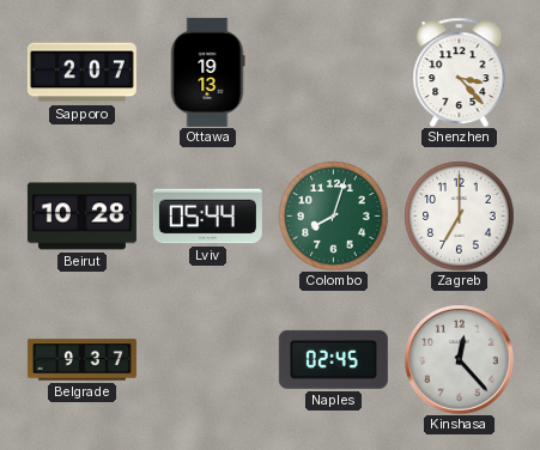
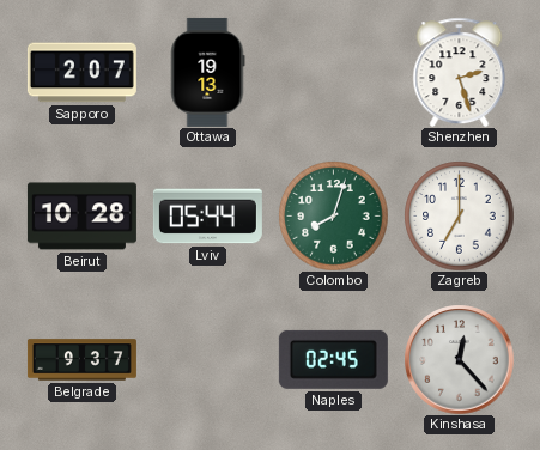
Shenzhen: 3:23 -> 2:27 (460, 72)
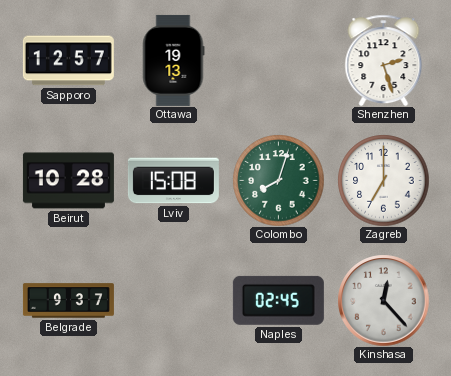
Sapporo: 2:07 -> 12:57 (68, 61)
Lviv: 05:44 -> 15:08 (173, 181)
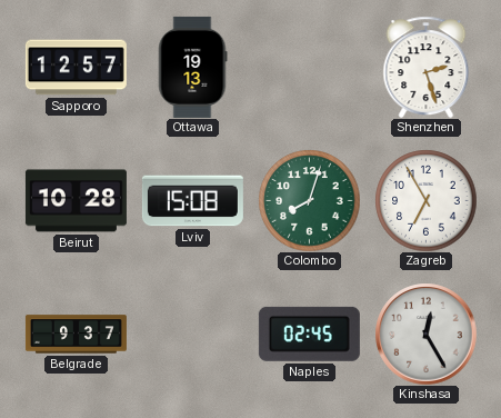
Zagreb: 7:00 -> 6:55 (425, 200)
Kinshasa: 12:23 -> 12:25 (425, 334)
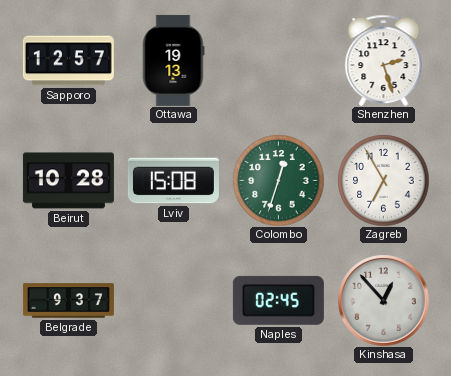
Colombo: 8:03 -> 12:33 (278, 180)
Kinshasa: 12:25 -> 12:53 (383, 300)
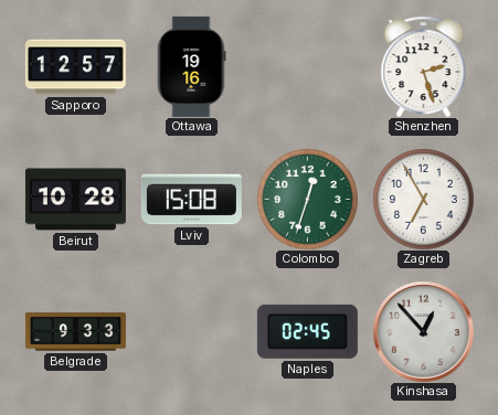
Ottawa: 19:13 -> 19:16 (191, 66)
Belgrade: 9:37 -> 9:33 (75, 332)
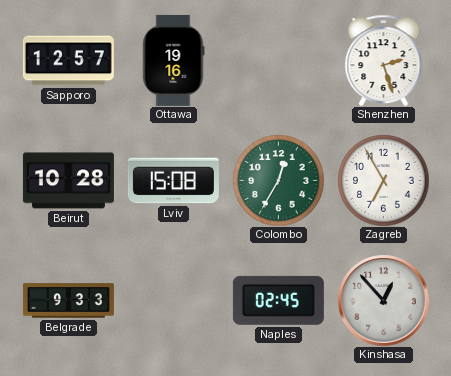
Colombo: 12:33 -> 12:35 (278, 180)
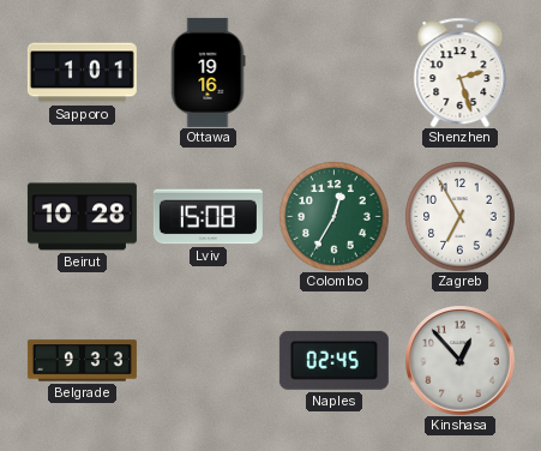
Sapporo: 12:57 -> 1:01 (82, 73)
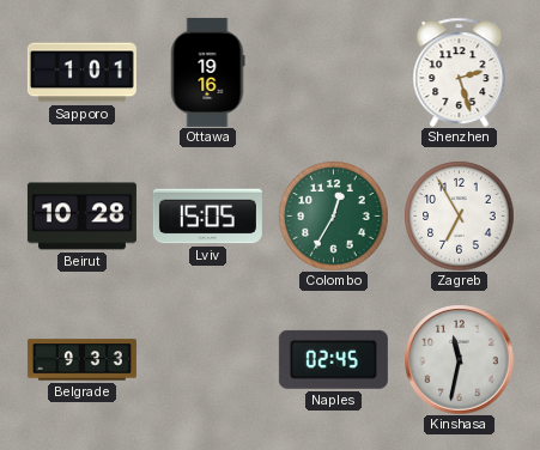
Lviv: 15:08 -> 15:05 (207, 217)
Kinshasa: 12:53 -> 11:32 (459, 359)
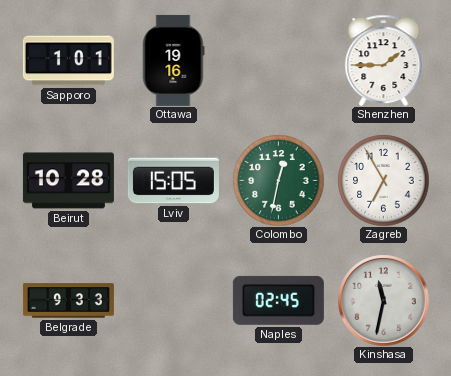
Shenzhen: 2:27 -> 1:45 (384, 60)
Colombo: 12:35 -> 12:32 (278, 180)
